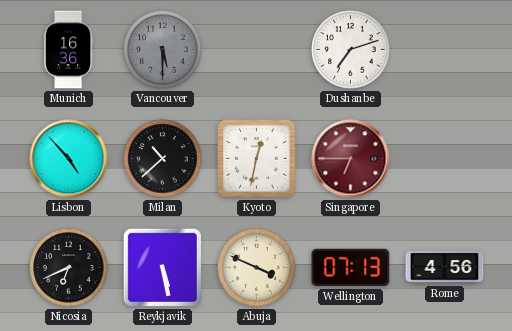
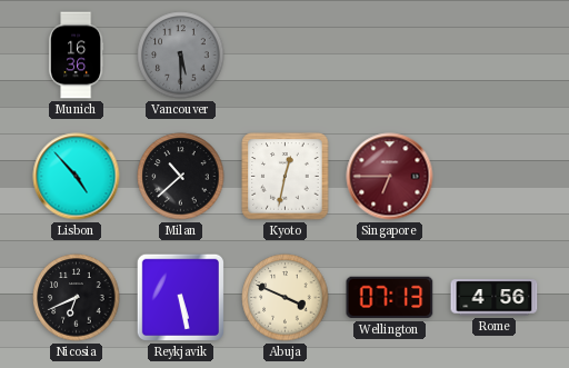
Dushanbe: 7:12 -> none (351, 50)
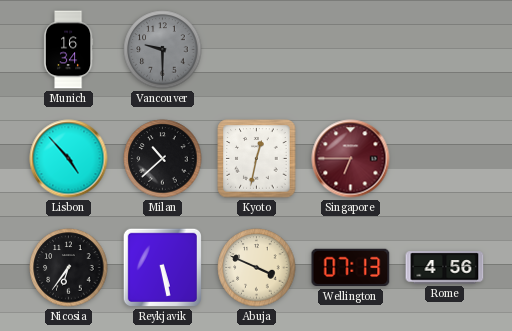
Munich: 16:36 -> 16:34 (68, 50)
Vancouver: 5:30 -> 9:30 (163, 50)
Nicosia: 6:41 -> 6:36 (69, 268)
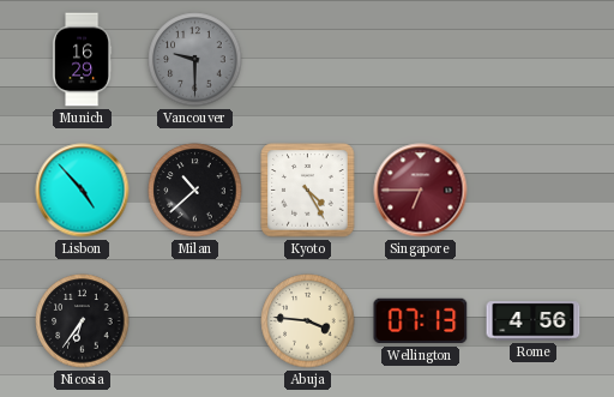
Munich: 16:34 -> 16:29 (82, 60)
Kyoto: 12:32 -> 4:25 (308, 191)
Reykjavik: 5:28 -> none (162, 267)
Abuja: 3:49 -> 3:46 (308, 321)
